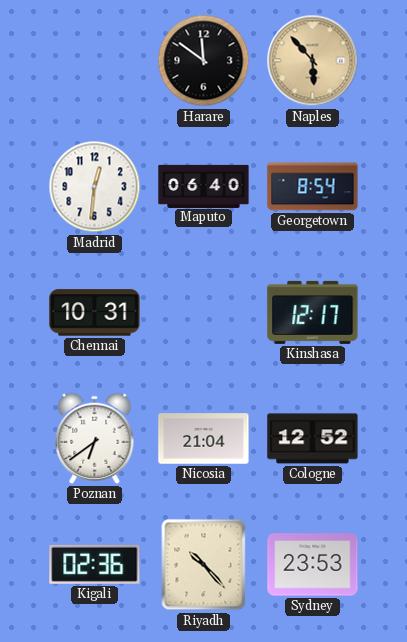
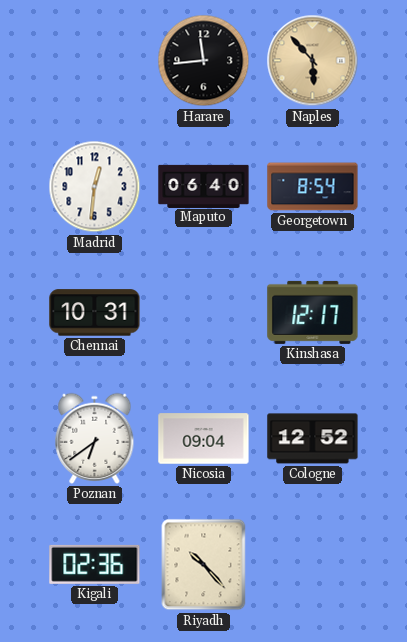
Harare: 11:51 -> 11:44 (204, 61)
Nicosia: 21:04 -> 09:04 (204, 439)
Sydney: 23:53 -> none (313, 565)
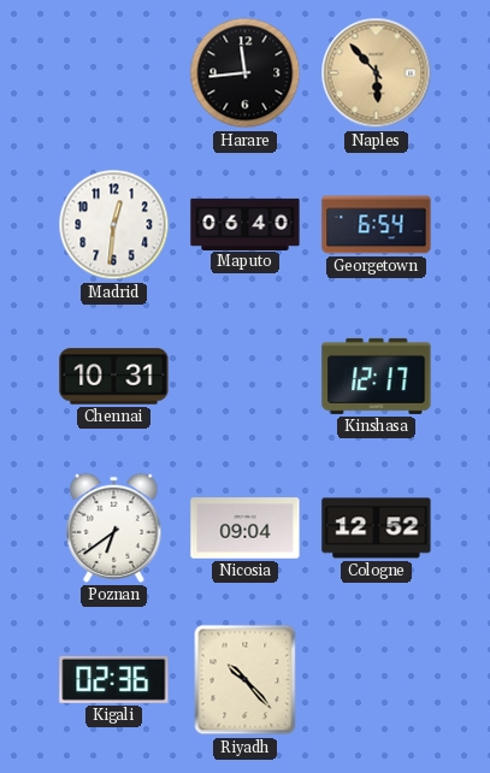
Georgetown: 8:54 -> 6:54 (377, 225)
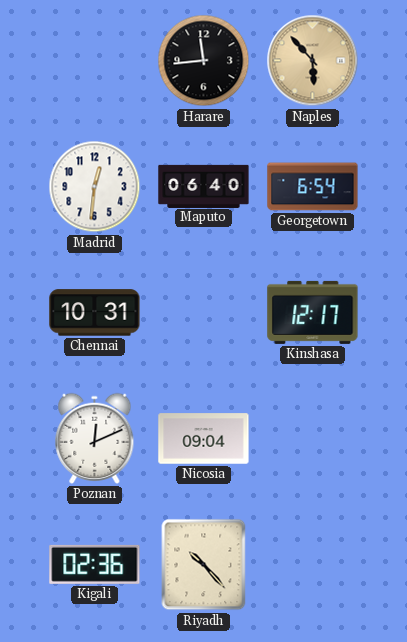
Poznan: 6:39 -> 12:11 (95, 438)
Cologne: 12:52 -> none (377, 529)
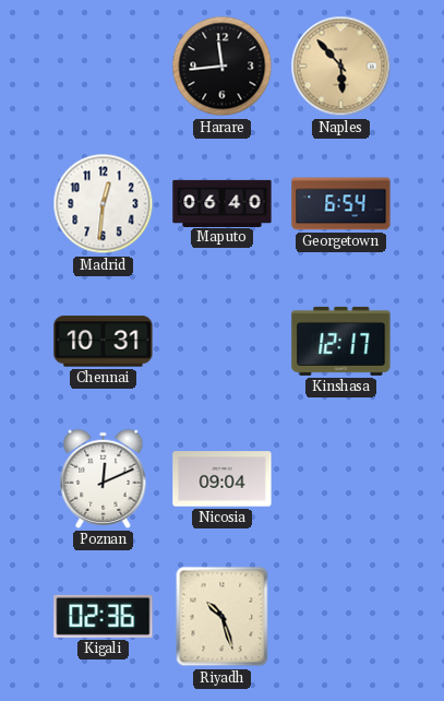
Riyadh: 10:23 -> 10:27 (223, 617)
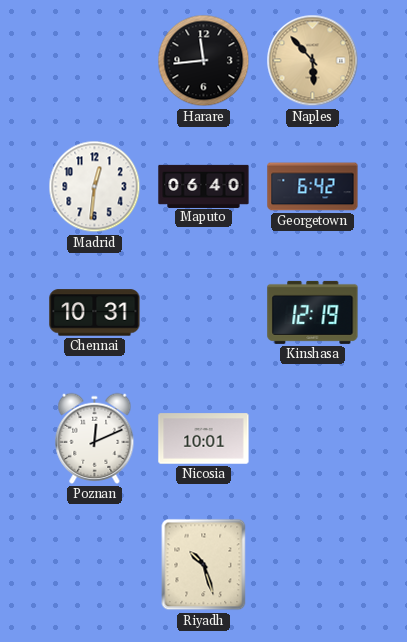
Georgetown: 6:54 -> 6:42 (313, 187)
Kinshasa: 12:17 -> 12:19 (313, 312)
Nicosia: 09:04 -> 10:01 (204, 439)
Kigali: 02:36 -> none (104, 616)
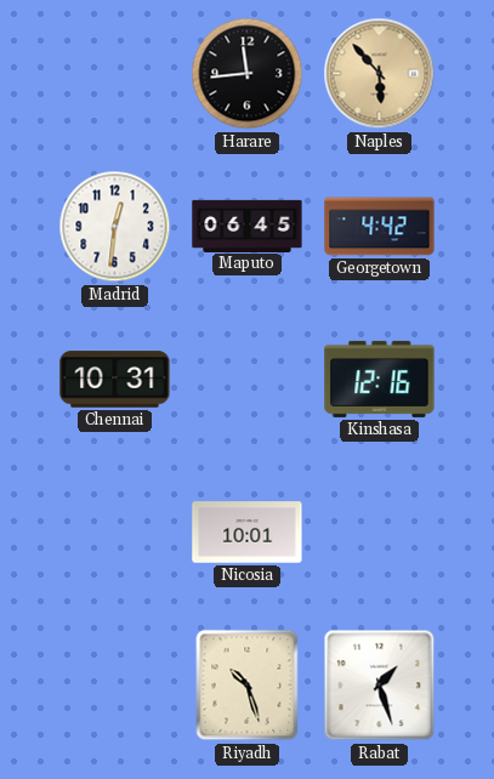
Maputo: 06:40 -> 06:45 (248, 226)
Georgetown: 6:42 -> 4:42 (380, 227)
Kinshasa: 12:19 -> 12:16 (380, 379)
Poznan: 12:11 -> none (95, 438)
Rabat: none -> 1:27 (380, 686)
